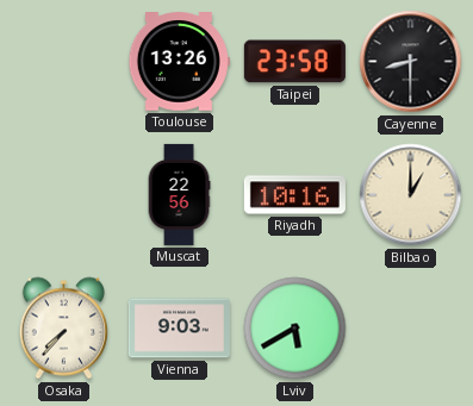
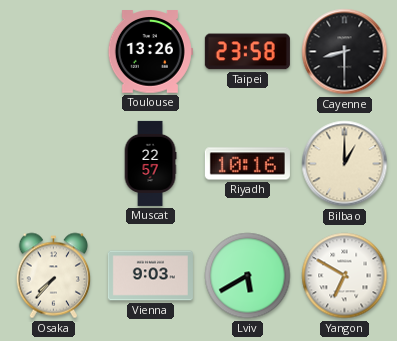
Muscat: 22:56 -> 22:57 (150, 163)
Yangon: none -> 6:50 (345, 276)
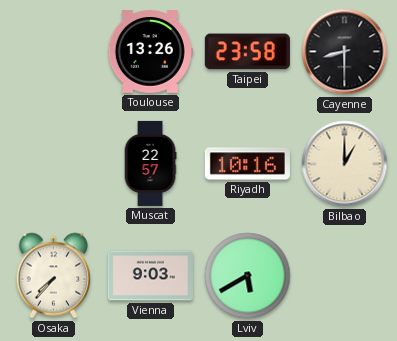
Yangon: 6:50 -> none (345, 276)
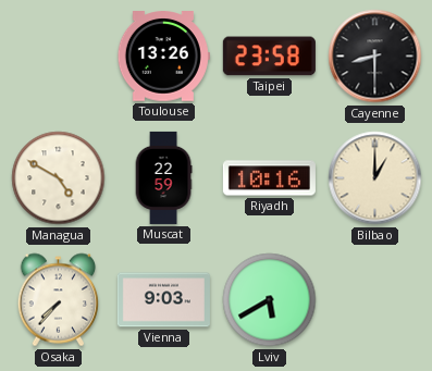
Managua: none -> 4:50 (59, 178)
Muscat: 22:57 -> 22:59 (163, 177)
